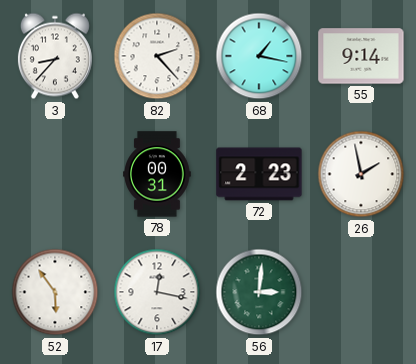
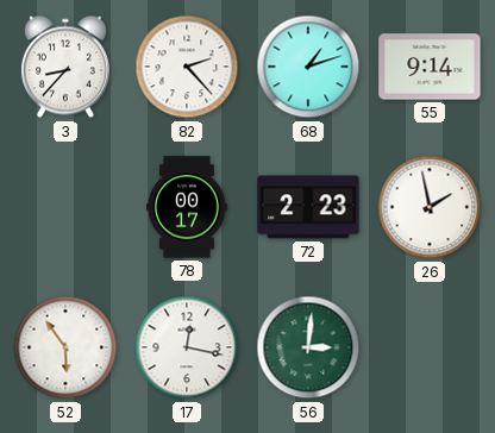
68: 1:17 -> 1:12 (308, 67)
78: 00:31 -> 00:17 (188, 207)
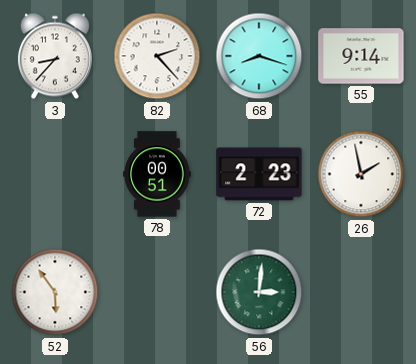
68: 1:12 -> 8:18 (259, 56)
78: 00:17 -> 00:51 (158, 174)
17: 12:17 -> none (187, 347)
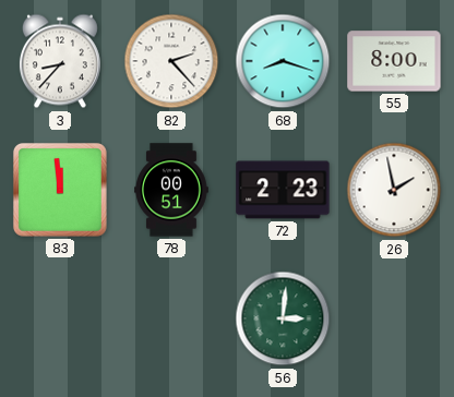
55: 9:14 -> 8:00 (394, 61)
83: none -> 11:59 (60, 190)
52: 5:54 -> none (55, 292)
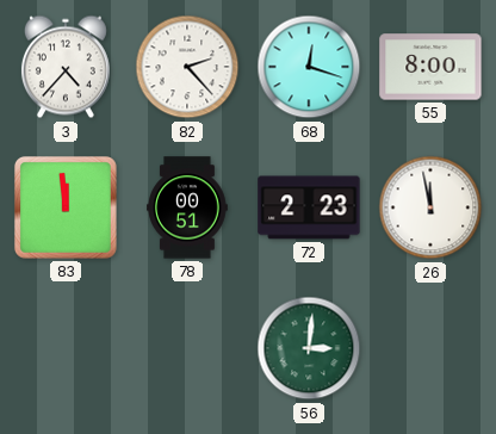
3: 8:37 -> 4:37 (66, 67)
68: 8:18 -> 12:18 (309, 67)
26: 1:58 -> 11:58 (430, 207)
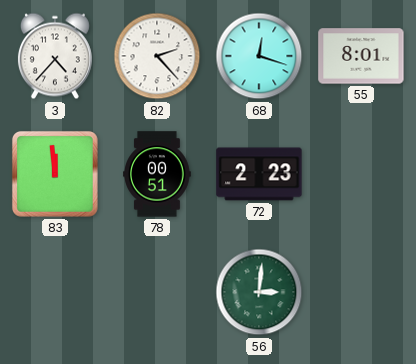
55: 8:00 -> 8:01 (361, 56)
26: 11:58 -> none (430, 207)
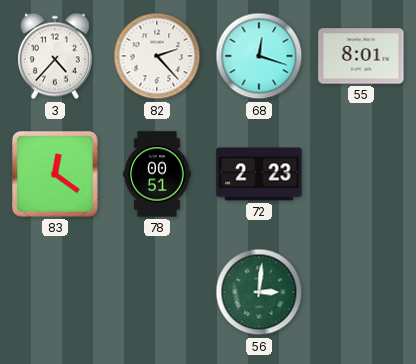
83: 11:59 -> 12:21 (55, 174)
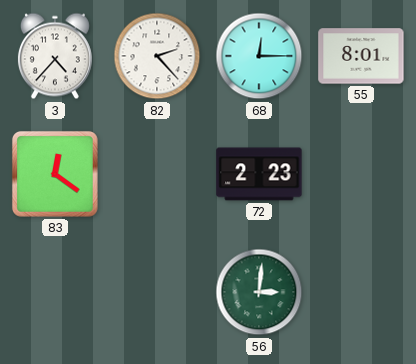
68: 12:18 -> 12:15 (259, 56)
78: 00:51 -> none (158, 174)
